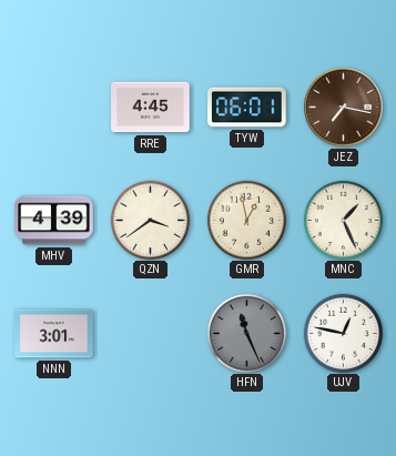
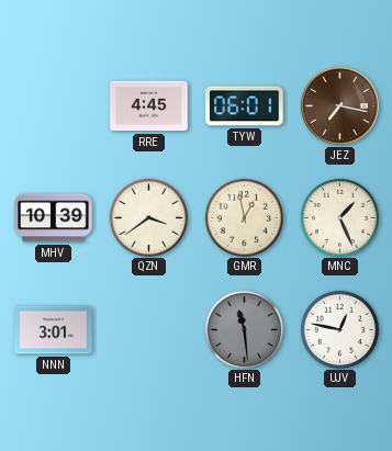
MHV: 4:39 -> 10:39 (54, 218)
HFN: 11:26 -> 11:29 (244, 329)
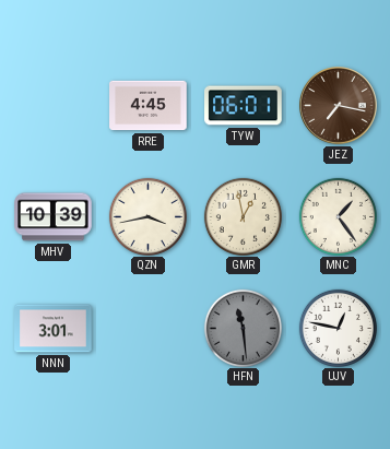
QZN: 3:39 -> 3:43 (147, 216)
MNC: 1:26 -> 1:24 (338, 216)
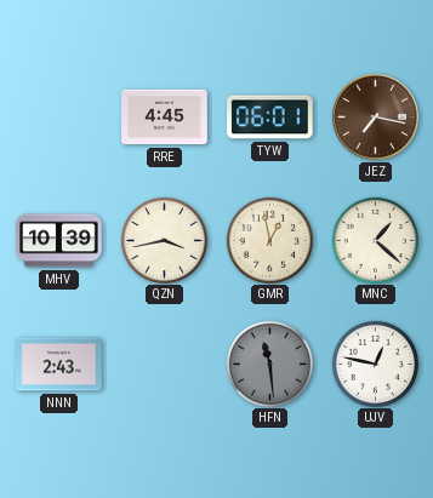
MNC: 1:24 -> 1:22 (375, 240)
NNN: 3:01 -> 2:43 (59, 365)
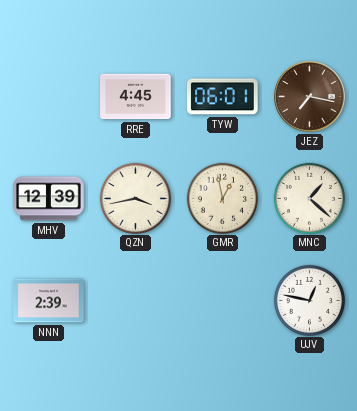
MHV: 10:39 -> 12:39 (49, 199)
NNN: 2:43 -> 2:39 (49, 301)
HFN: 11:29 -> none (269, 364)
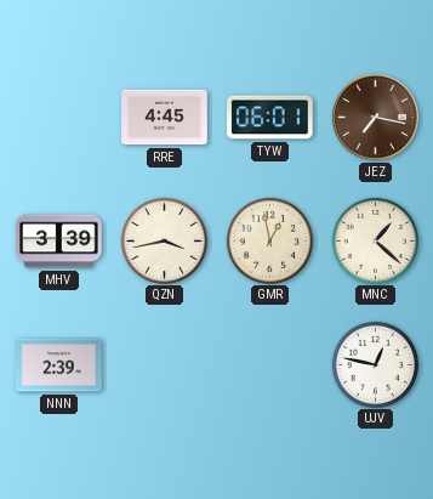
MHV: 12:39 -> 3:39 (59, 242)
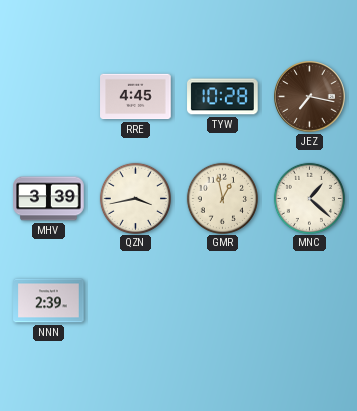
TYW: 06:01 -> 10:28 (223, 97)
UJV: 12:47 -> none (375, 364)
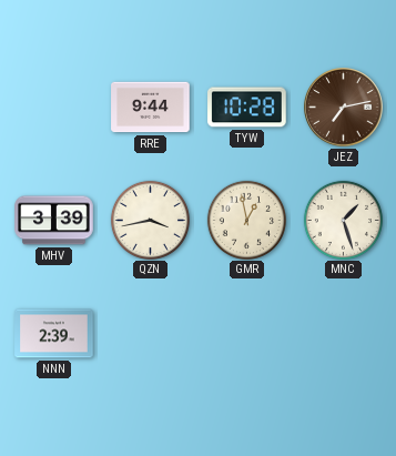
RRE: 4:45 -> 9:44 (151, 108)
JEZ: 7:17 -> 7:13 (344, 108)
MNC: 1:22 -> 1:27 (343, 220)
